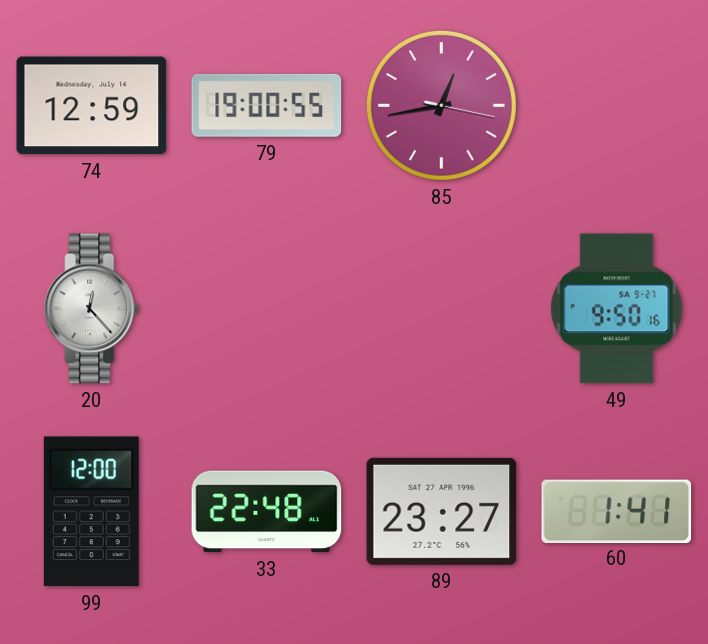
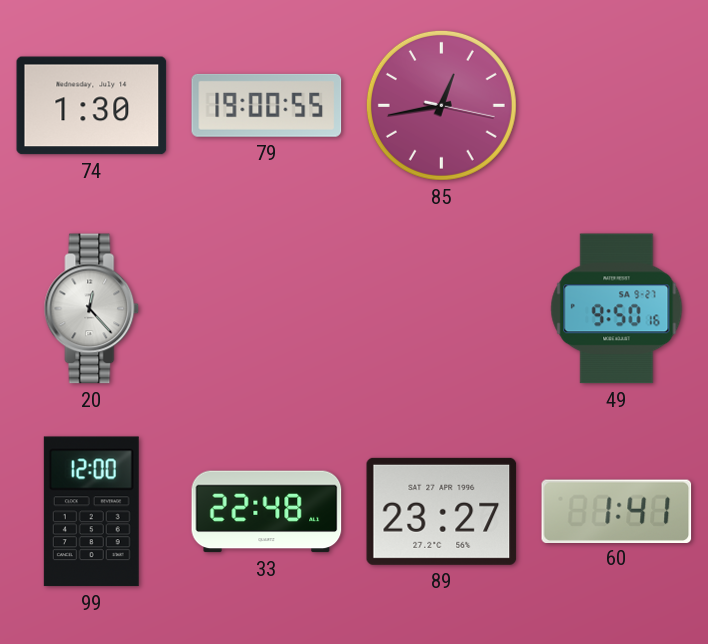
74: 12:59 -> 1:30 (92, 106)
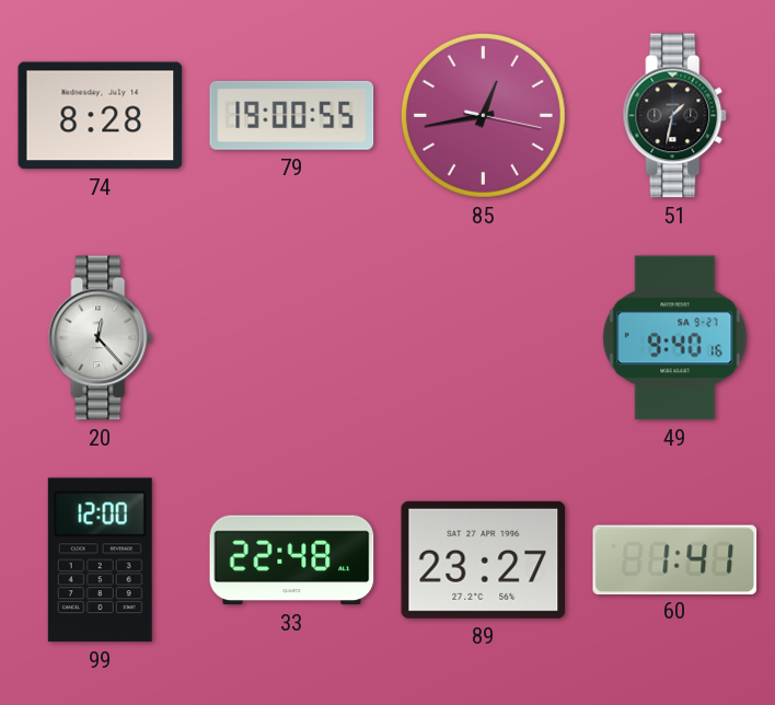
74: 1:30 -> 8:28 (101, 116)
51: none -> 1:32 (675, 116)
49: 9:50 -> 9:40 (675, 338)
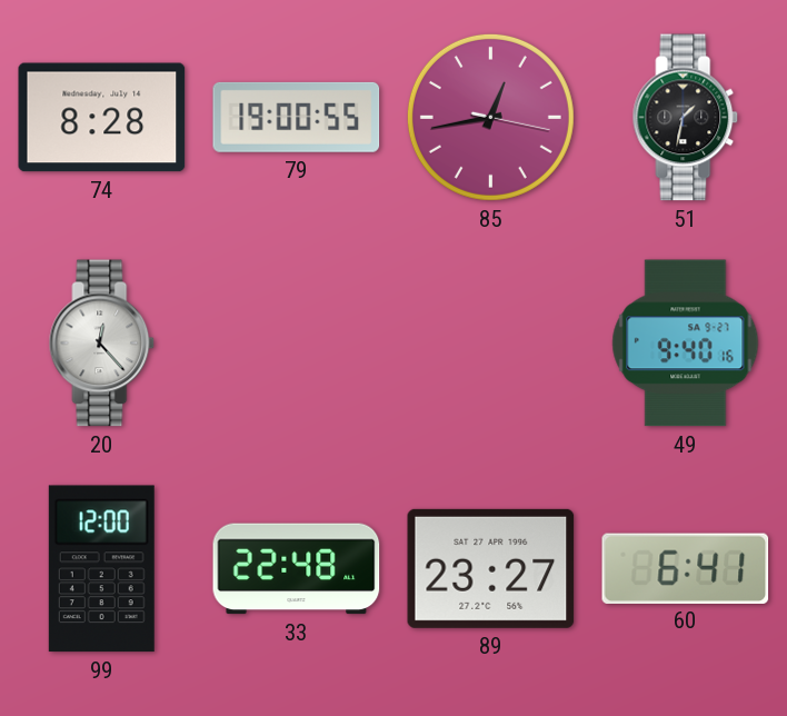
60: 1:41 -> 6:41 (686, 568)
